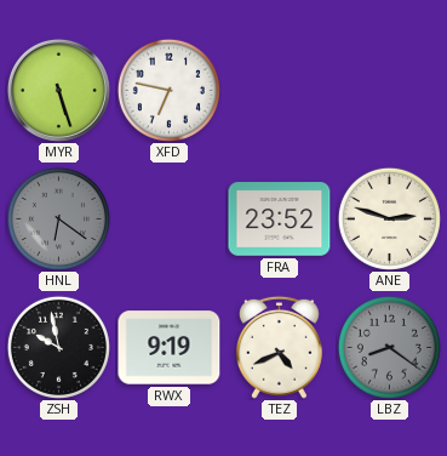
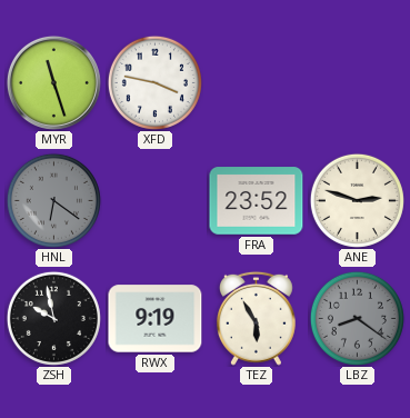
MYR: 5:27 -> 11:27 (53, 82)
XFD: 6:47 -> 3:47 (154, 82)
TEZ: 4:41 -> 5:55 (256, 318)
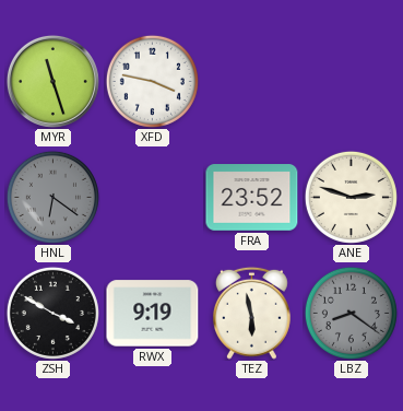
ZSH: 9:58 -> 3:50 (52, 313)
TEZ: 5:55 -> 5:58 (251, 313)
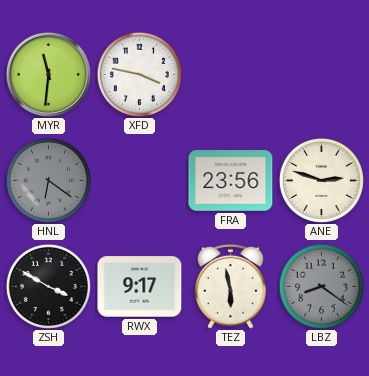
MYR: 11:27 -> 11:31 (48, 74)
FRA: 23:52 -> 23:56 (231, 181)
RWX: 9:19 -> 9:17 (140, 287)
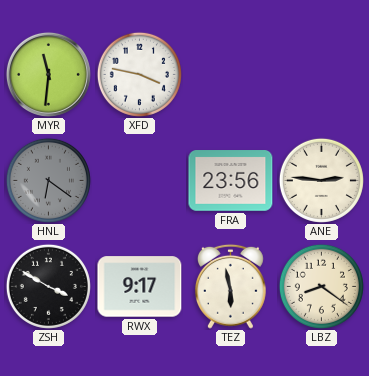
ANE: 2:48 -> 2:46 (321, 180)
LBZ dial: grey -> cream (321, 286)
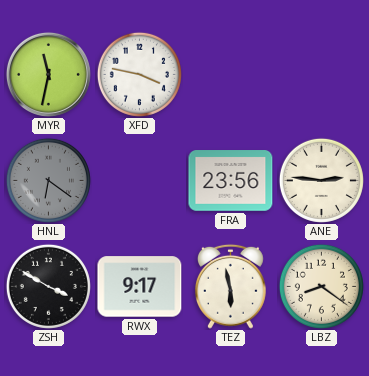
MYR: 11:31 -> 11:32 (48, 74)
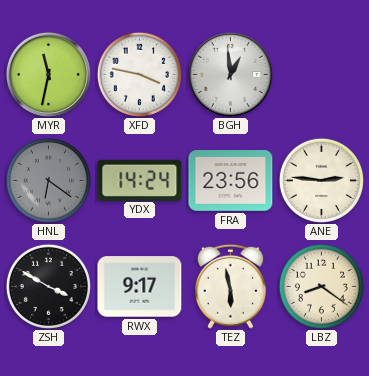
BGH: none -> 12:59 (230, 74)
YDX: none -> 14:24 (140, 180)
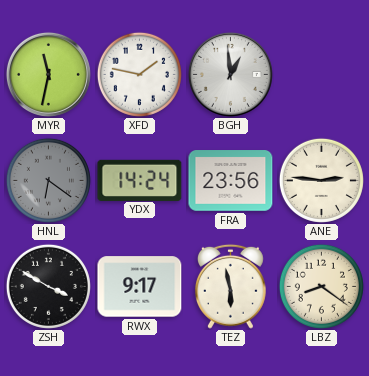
XFD: 3:47 -> 1:47 (139, 74)
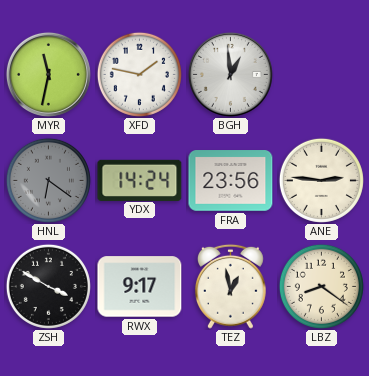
TEZ: 5:58 -> 12:58 (230, 286)
